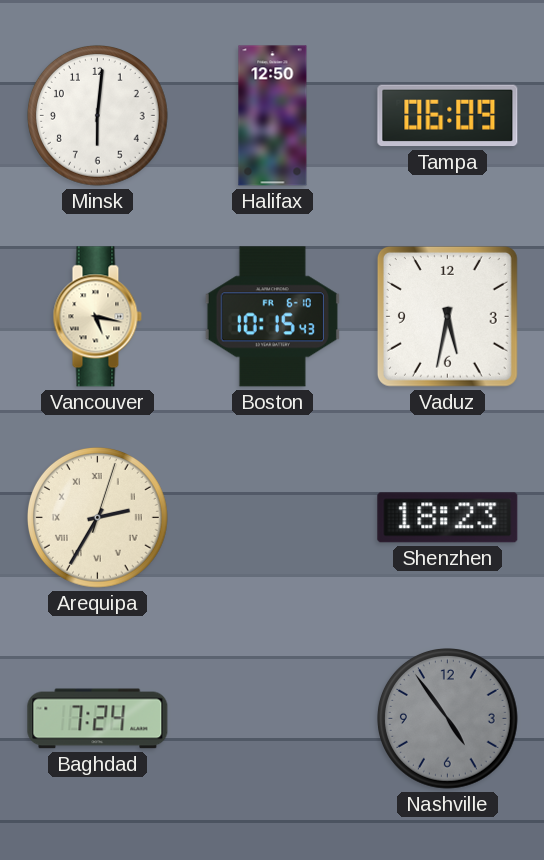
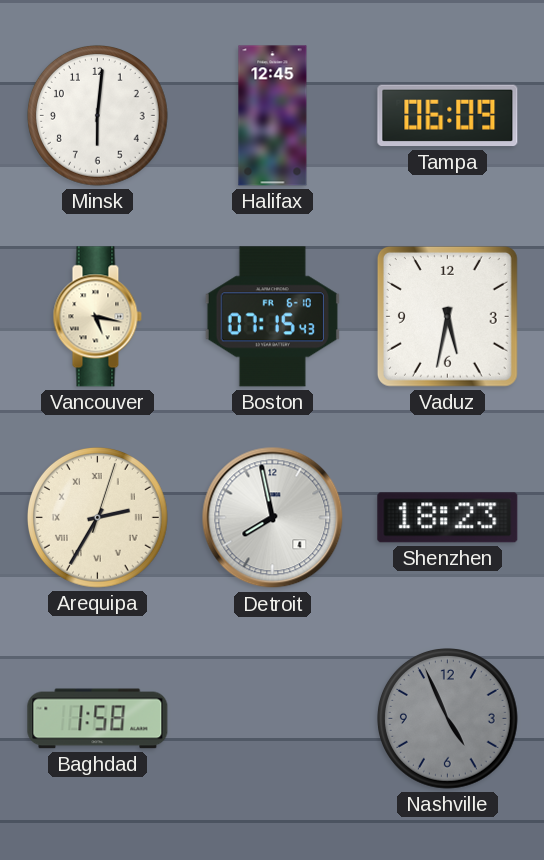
Halifax: 12:50 -> 12:45 (273, 116)
Boston: 10:15 -> 07:15 (272, 317)
Detroit: none -> 7:58 (273, 518)
Baghdad: 7:24 -> 1:58 (98, 719)
Nashville: 4:54 -> 4:56 (448, 719)
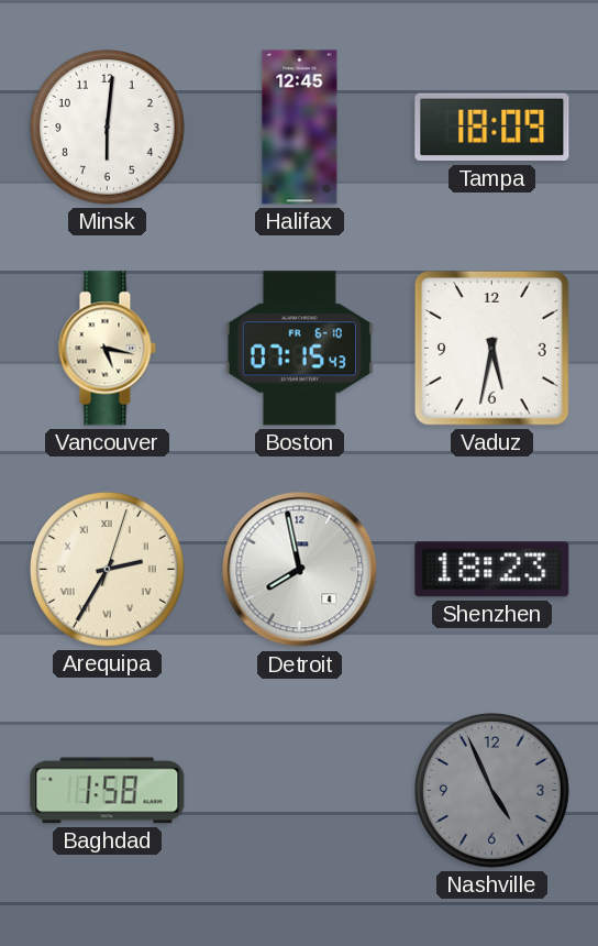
Tampa: 06:09 -> 18:09 (492, 128)
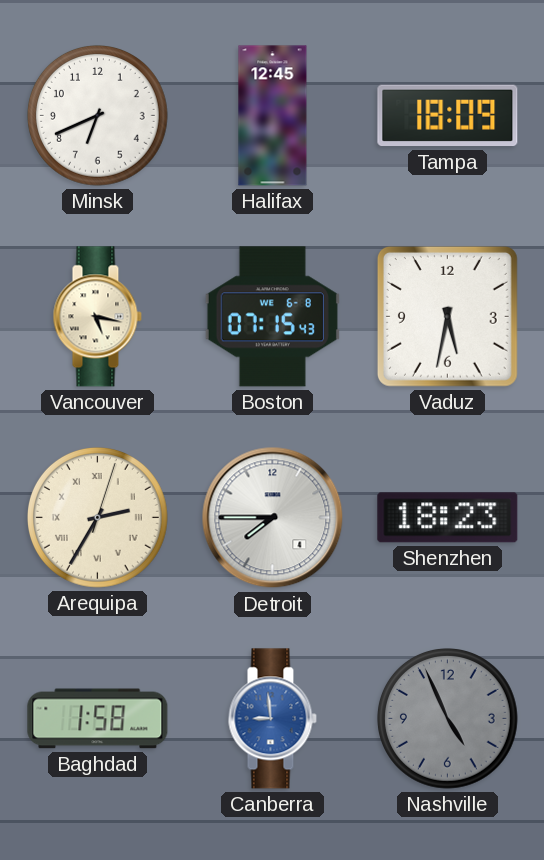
Minsk: 6:01 -> 6:41 (98, 116)
Boston date: FR 6-10 -> WE 6-8 (272, 317)
Detroit: 7:58 -> 7:45 (273, 518)
Canberra: none -> 8:59 (272, 719)
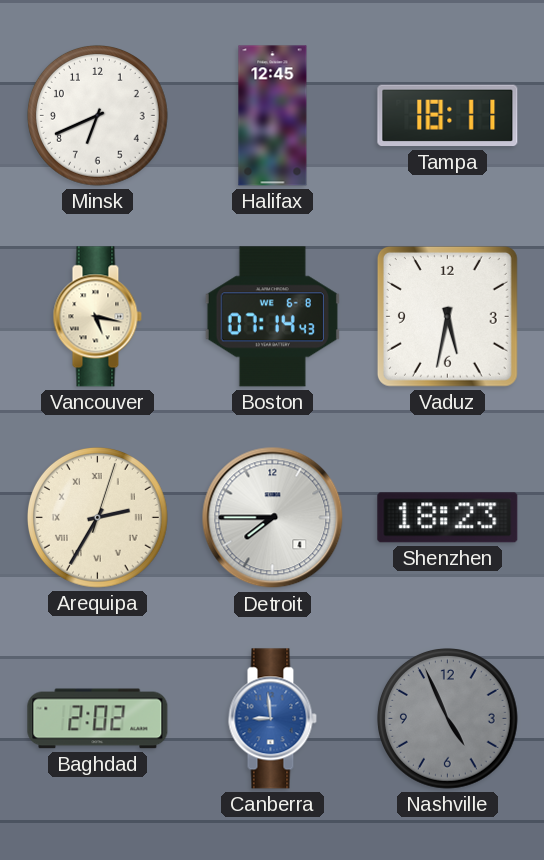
Tampa: 18:09 -> 18:11 (448, 116)
Boston: 07:15 -> 07:14 (272, 317)
Baghdad: 1:58 -> 2:02 (98, 719)
